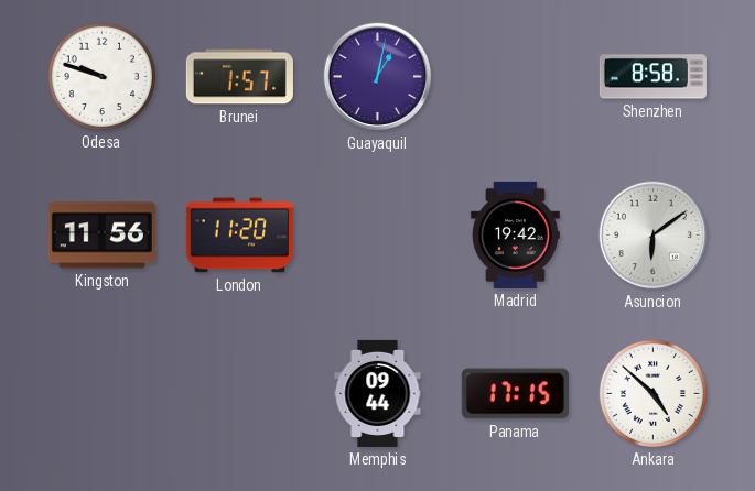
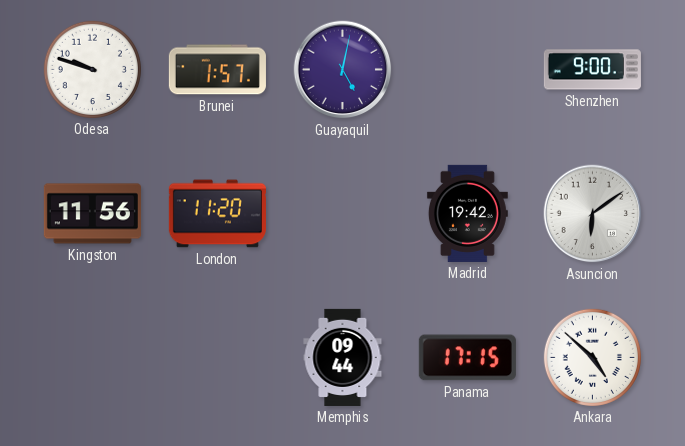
Guayaquil: 1:02 -> 5:02 (343, 70)
Shenzhen: 8:58 -> 9:00 (592, 70)
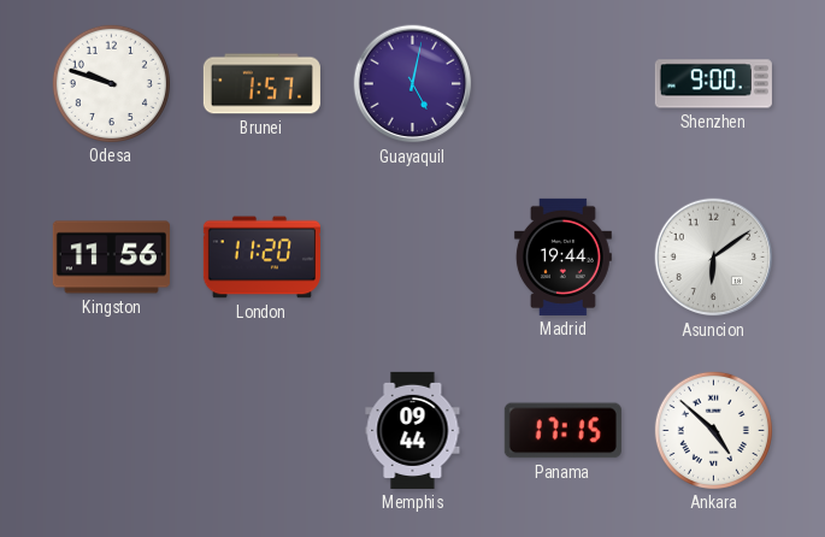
Madrid: 19:42 -> 19:44 (562, 256)
